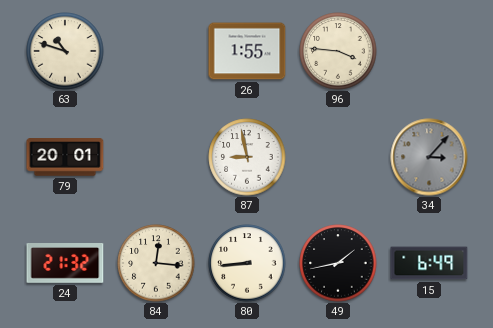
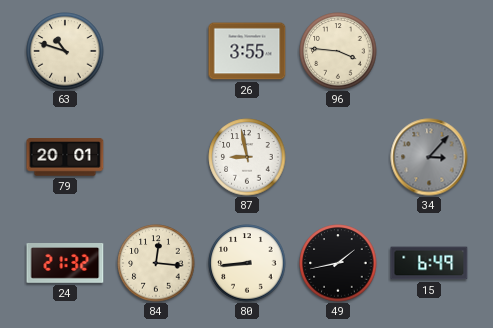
26: 1:55 -> 3:55 (247, 51)
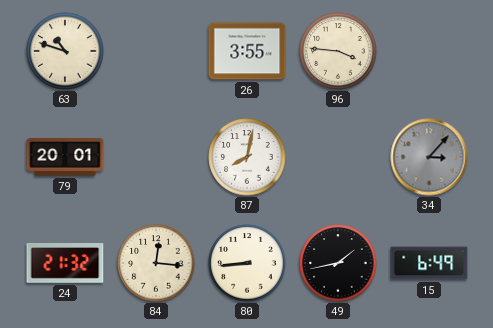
87: 8:58 -> 8:02 (247, 157)
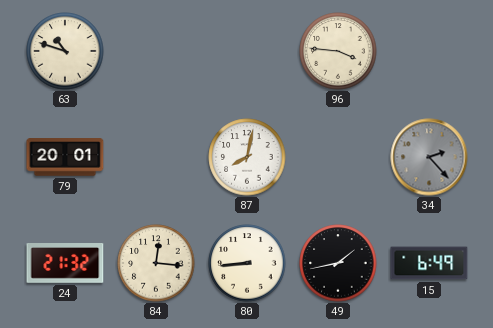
26: 3:55 -> none (247, 51)
34: 3:07 -> 2:23 (429, 157)
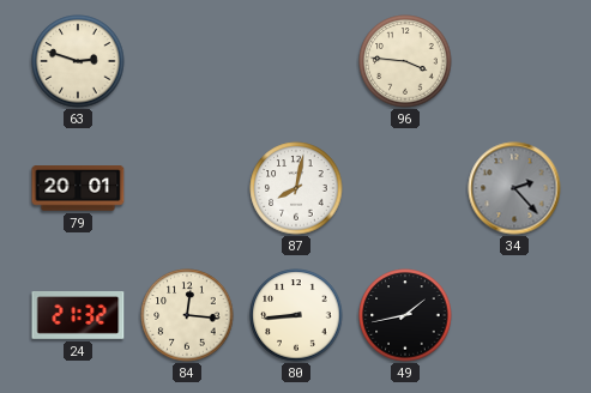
63: 10:48 -> 2:48 (78, 61)
15: 6:49 -> none (429, 263)
